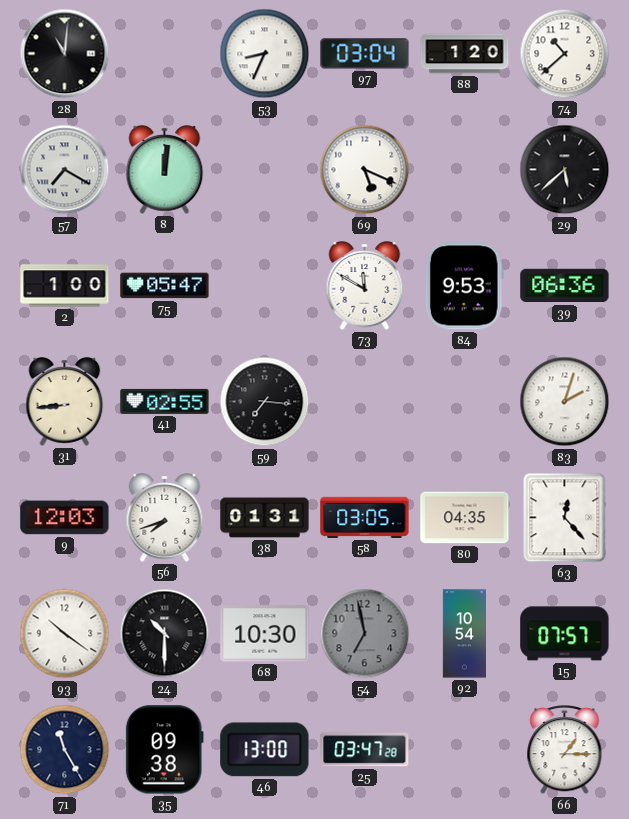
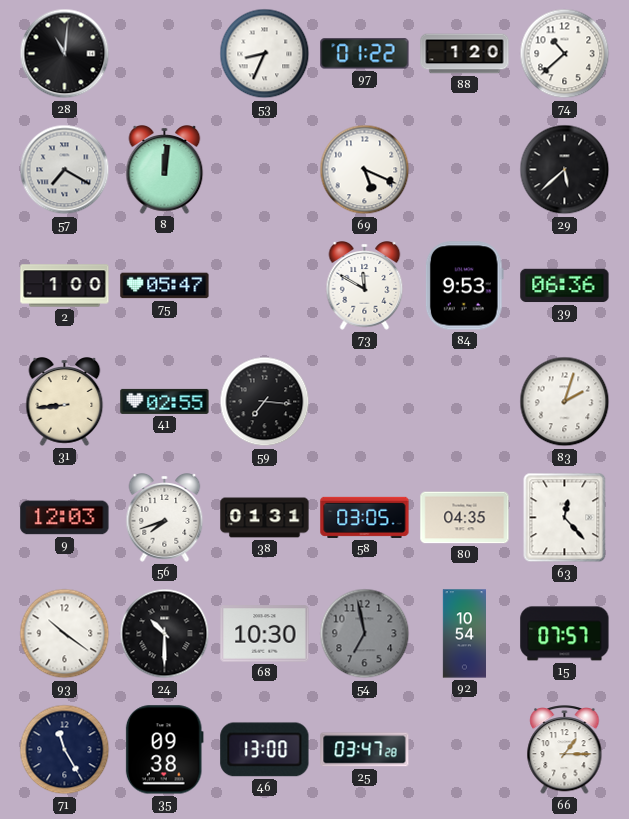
97: 03:04 -> 01:22 (365, 54)
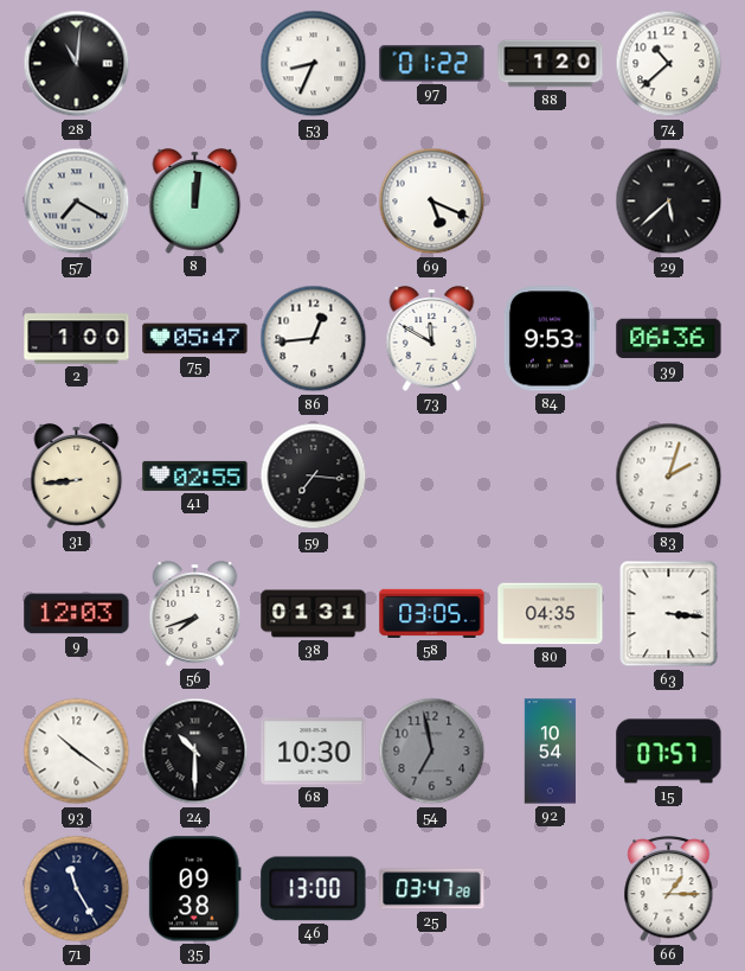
86: none -> 12:44 (314, 339)
63: 12:23 -> 3:16 (669, 614)
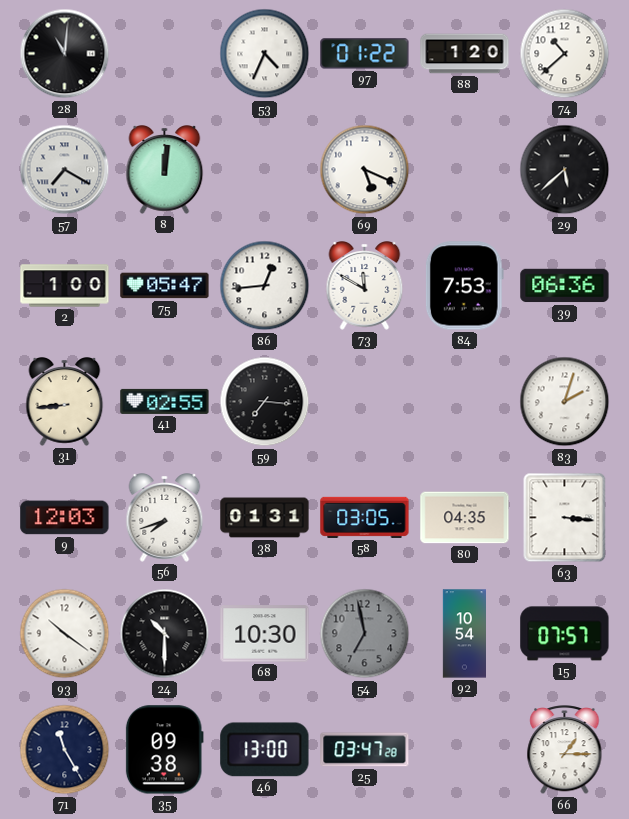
53: 8:34 -> 4:34 (265, 54)
84: 9:53 -> 7:53 (464, 286)
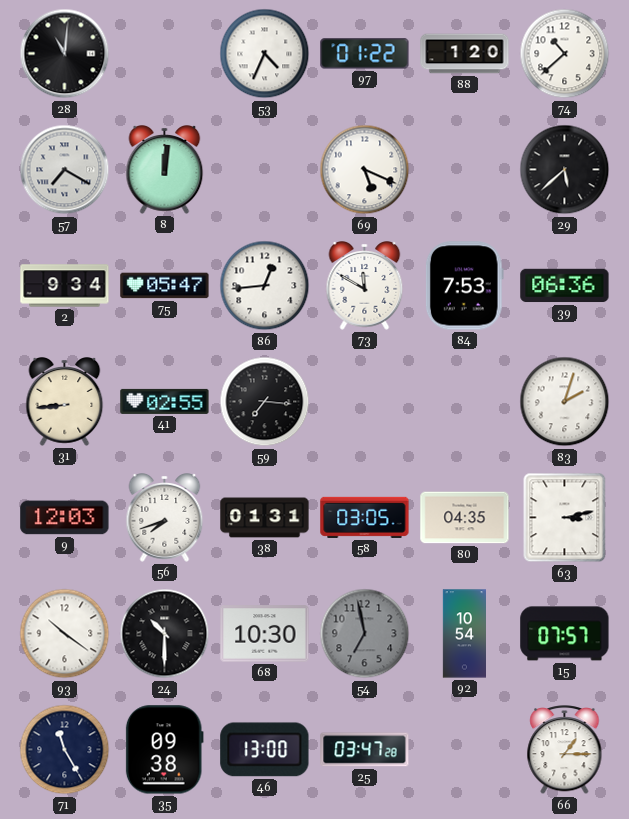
2: 1:00 -> 9:34 (65, 286)
63: 3:16 -> 3:13 (565, 518)
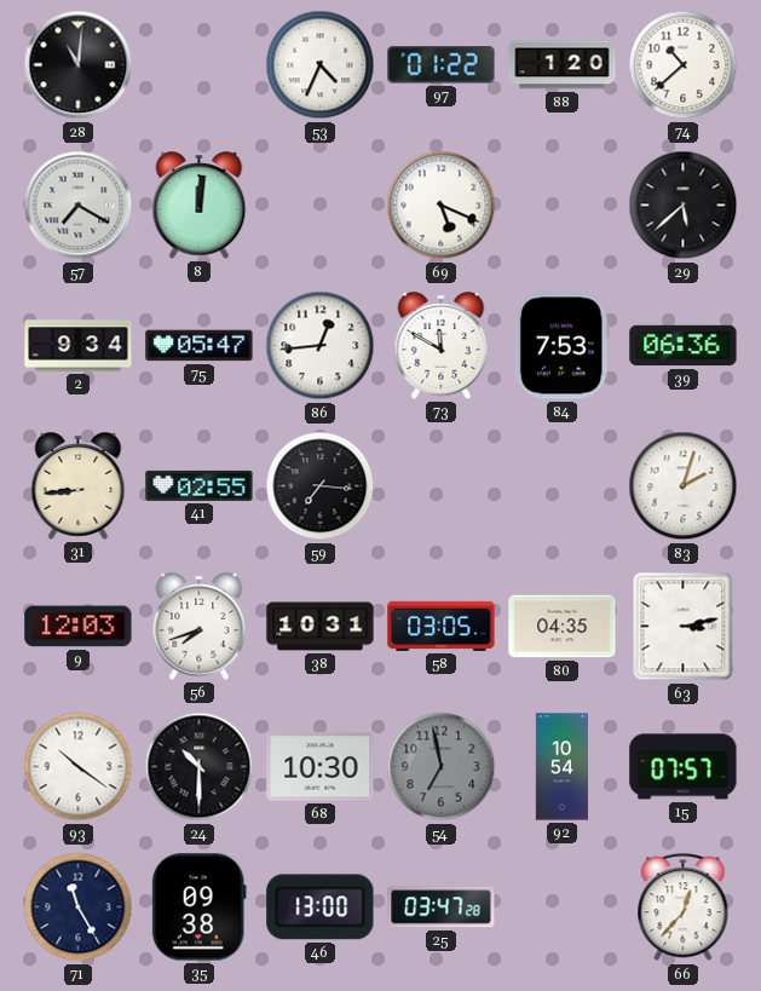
38: 01:31 -> 10:31 (321, 627)
66: 1:15 -> 12:37 (684, 909)
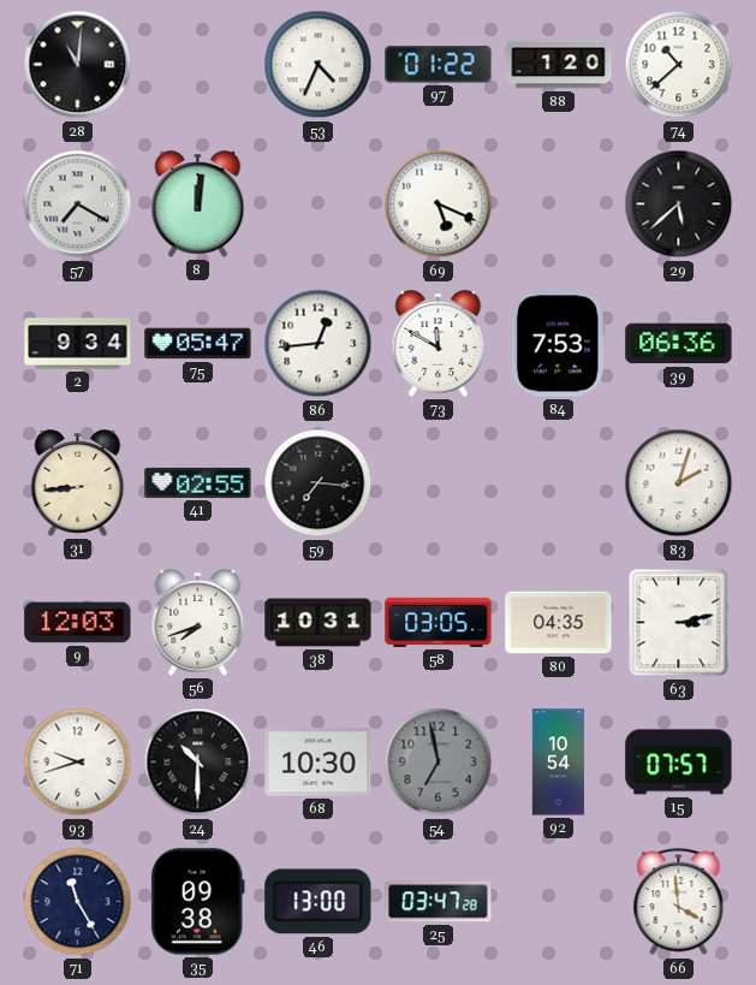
93: 10:21 -> 9:42 (78, 763)
66: 12:37 -> 3:59 (679, 903)
